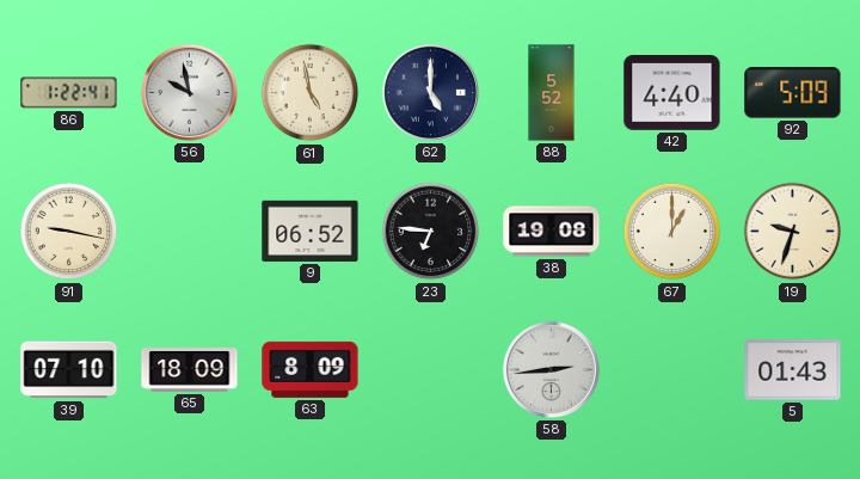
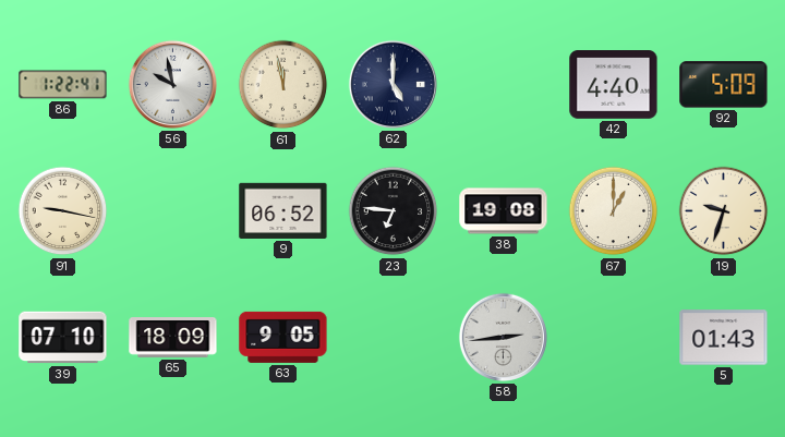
61: 4:58 -> 11:58 (283, 85)
88: 5:52 -> none (552, 93)
63: 8:09 -> 9:05 (283, 337)
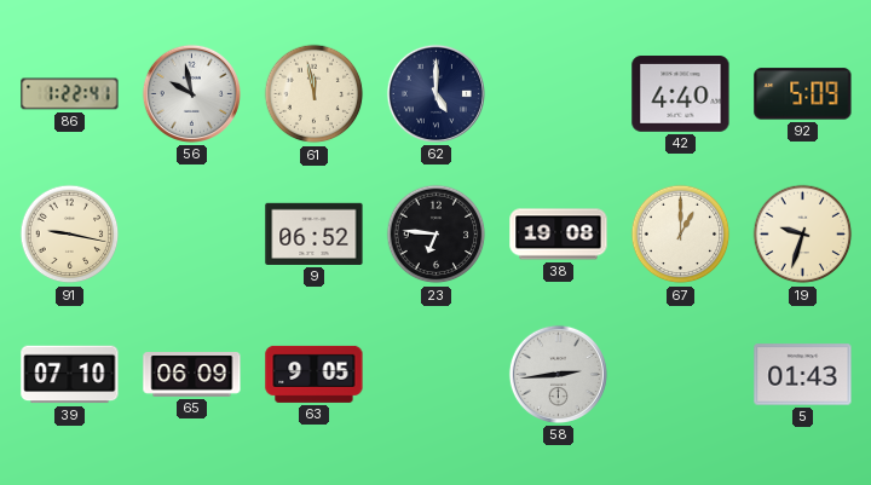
65: 18:09 -> 06:09 (192, 375)
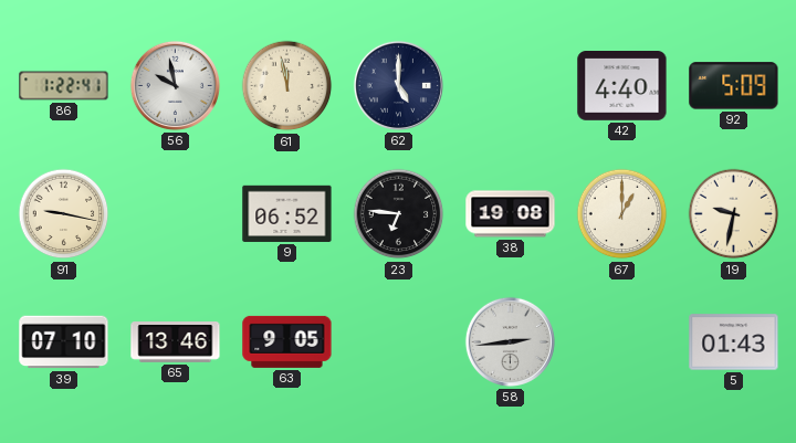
19: 9:33 -> 9:32 (734, 214)
65: 06:09 -> 13:46 (176, 342)
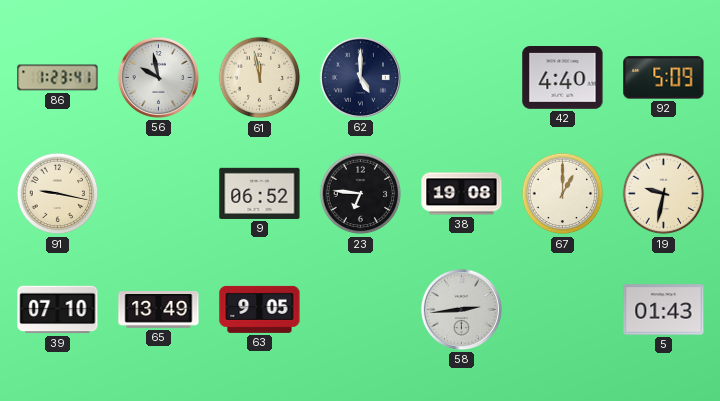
86: 1:22 -> 1:23 (58, 78)
65: 13:46 -> 13:49 (159, 310)
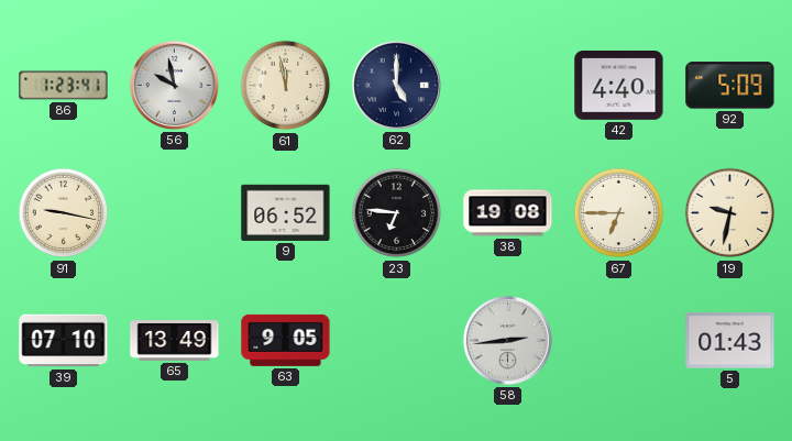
67: 1:00 -> 6:45 (619, 213)
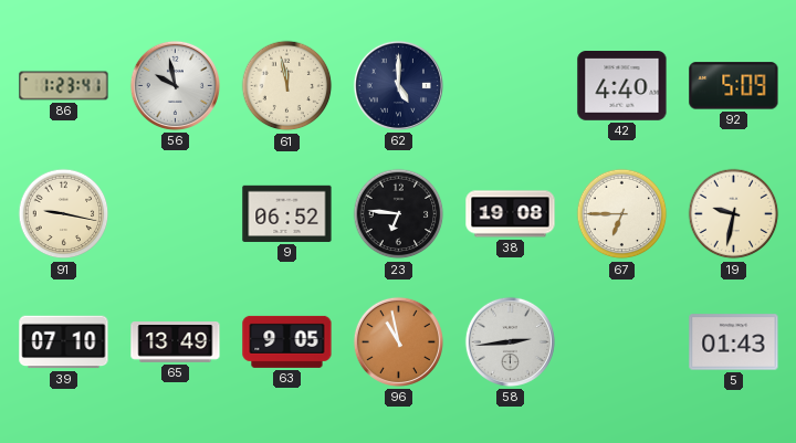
96: none -> 10:58 (398, 341)
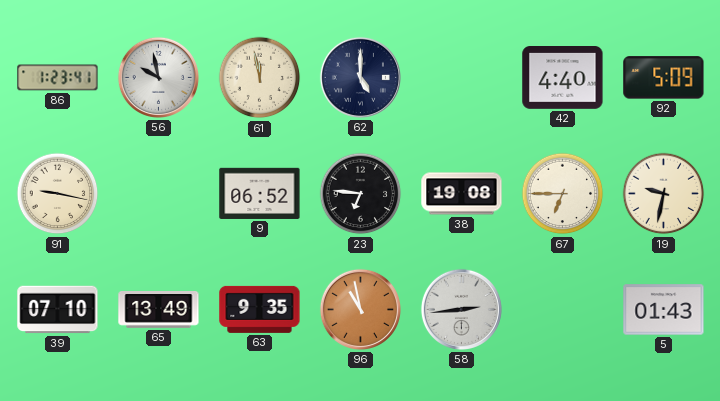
63: 9:05 -> 9:35 (260, 309)
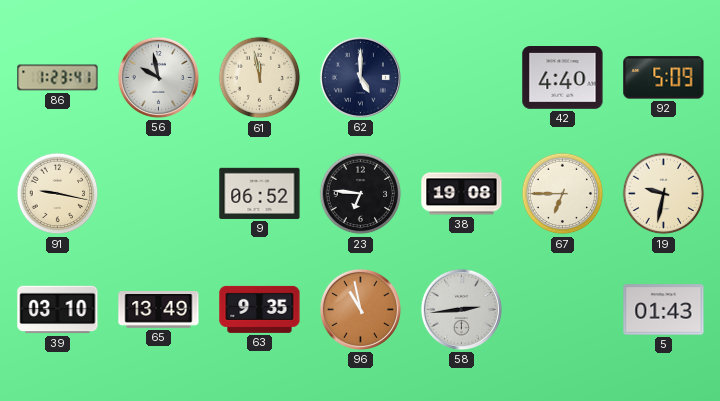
39: 07:10 -> 03:10 (58, 310)
